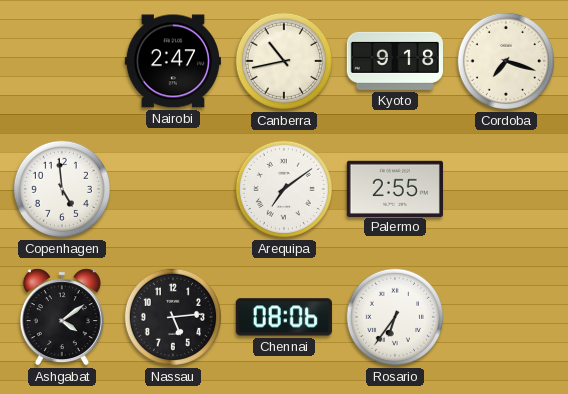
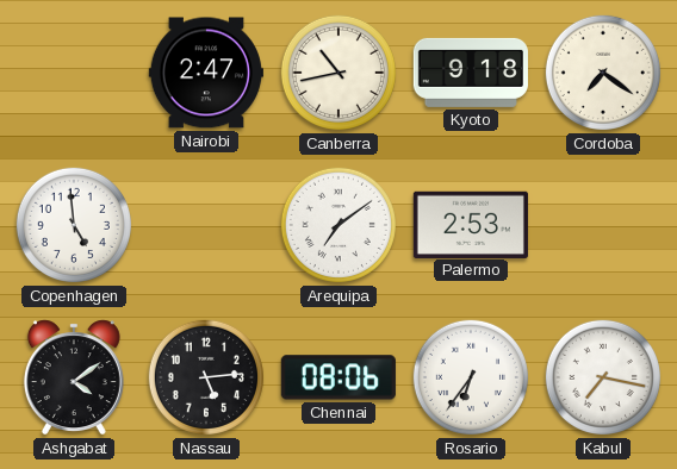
Cordoba: 7:18 -> 7:21 (603, 73)
Palermo: 2:55 -> 2:53 (471, 224)
Kabul: none -> 7:17 (603, 377)
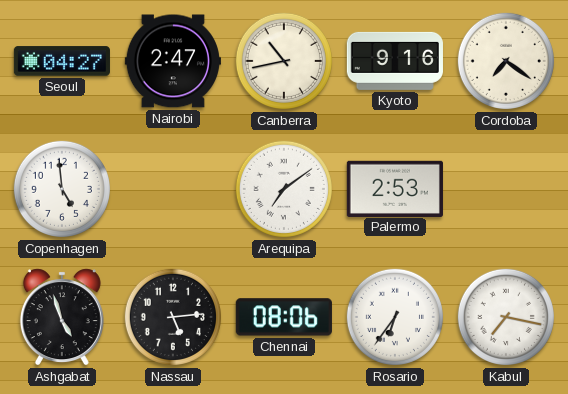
Seoul: none -> 04:27 (62, 61)
Kyoto: 9:18 -> 9:16 (395, 61)
Ashgabat: 4:09 -> 4:57 (62, 317)
